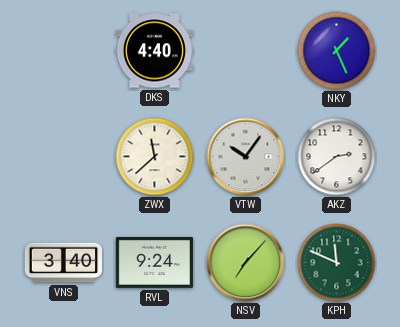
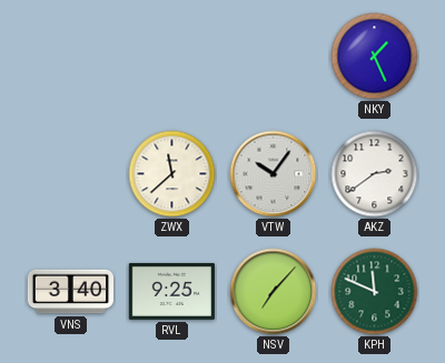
DKS: 4:40 -> none (154, 51)
RVL: 9:24 -> 9:25 (171, 291)
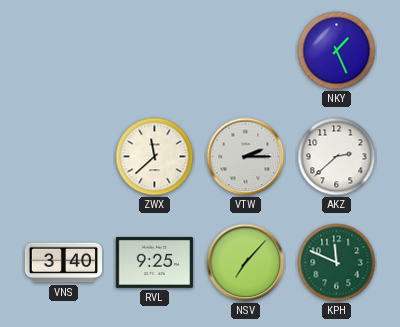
VTW: 10:06 -> 2:15 (246, 157)
AKZ: 2:39 -> 2:38 (337, 157)
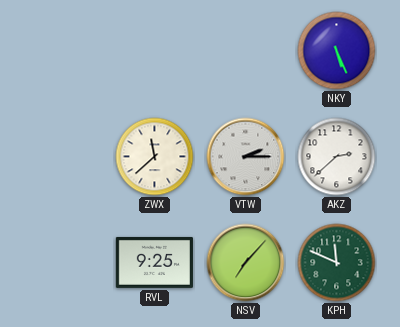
NKY: 1:26 -> 5:26 (337, 51)
VNS: 3:40 -> none (63, 263)
